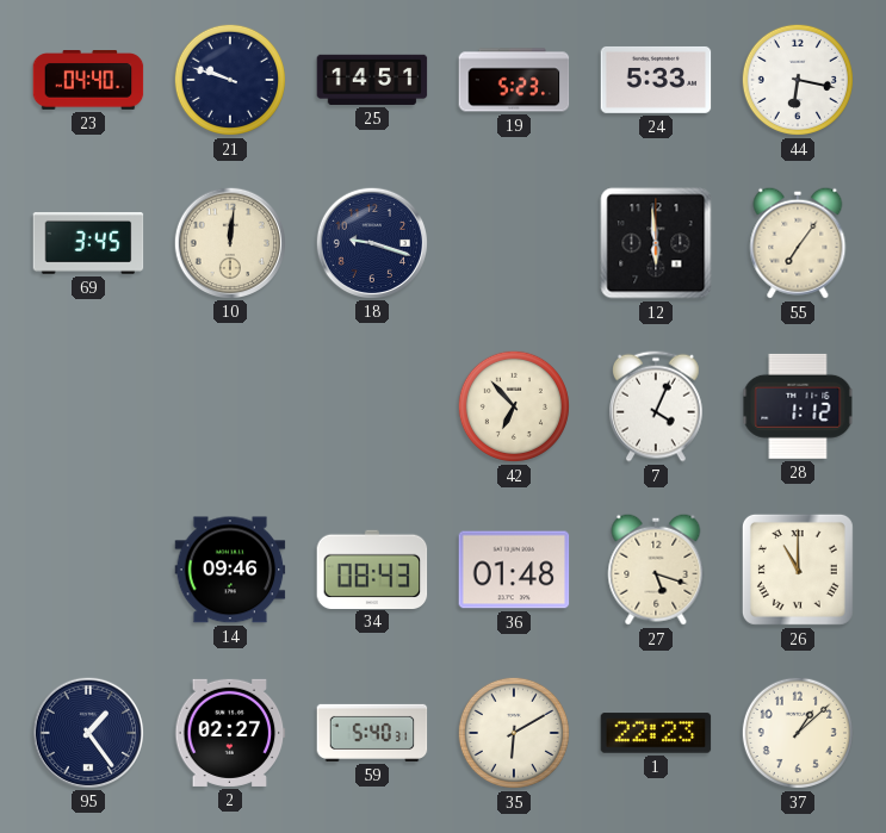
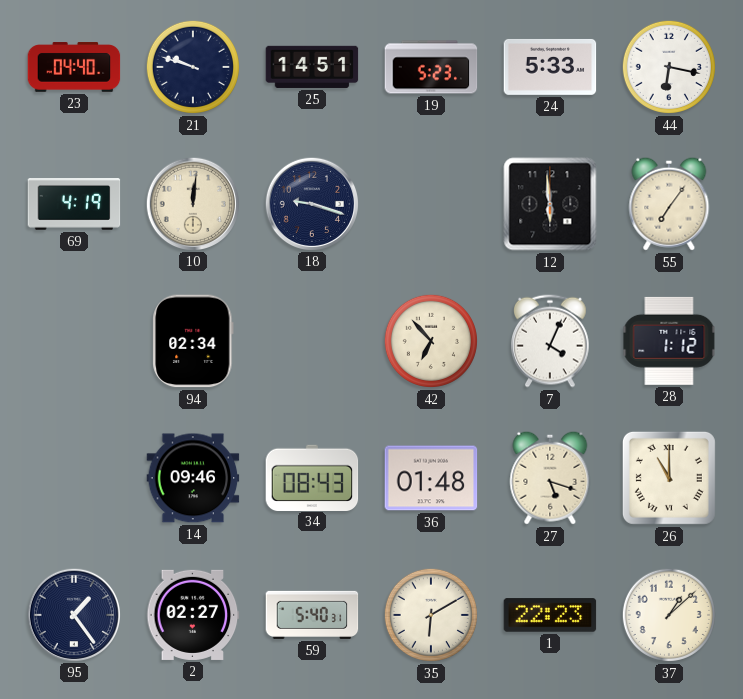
69: 3:45 -> 4:19 (74, 205)
94: none -> 02:34 (193, 341)
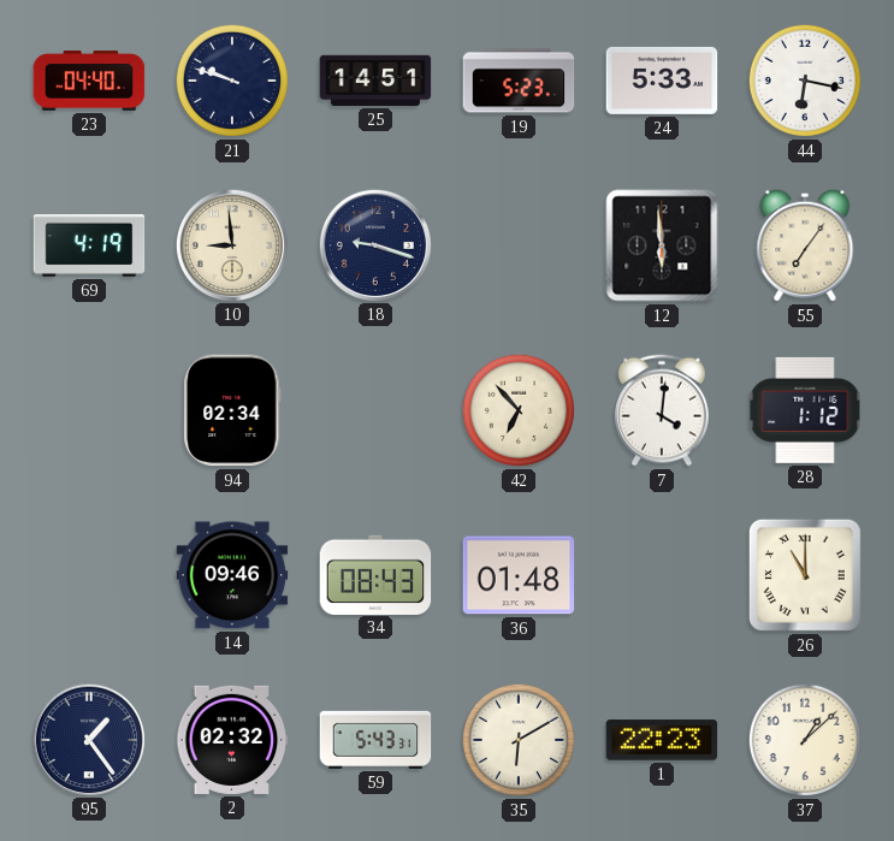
10: 12:01 -> 8:59 (231, 244)
7: 4:04 -> 4:01 (663, 410)
27: 5:18 -> none (550, 478)
2: 02:27 -> 02:32 (232, 740)
59: 5:40 -> 5:43 (375, 740)
